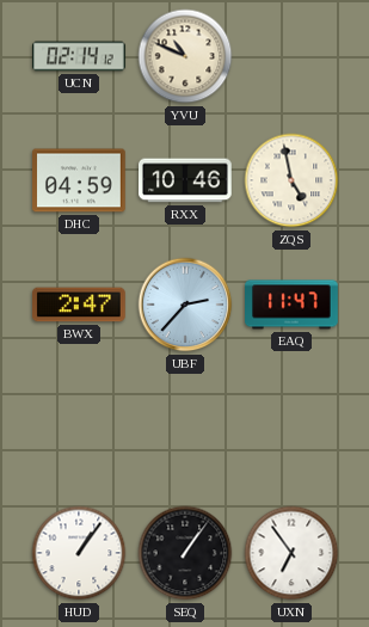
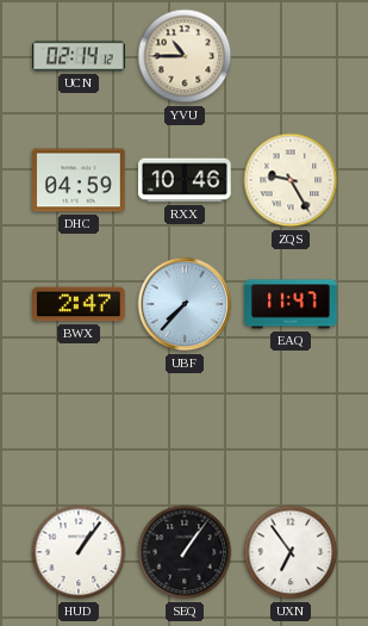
YVU: 10:49 -> 10:45 (185, 56)
ZQS: 4:58 -> 9:25 (291, 180)
UBF: 2:37 -> 7:37 (185, 304)
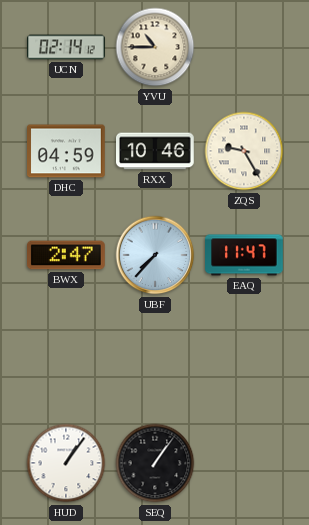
UXN: 6:54 -> none (291, 552)
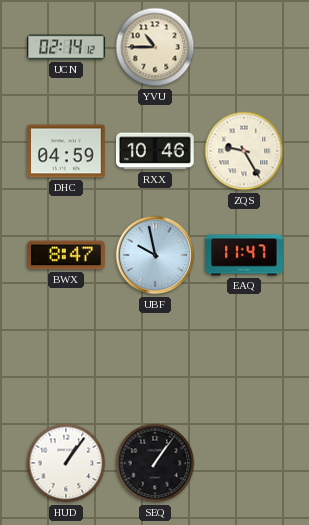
BWX: 2:47 -> 8:47 (67, 255)
UBF: 7:37 -> 9:58 (155, 255)
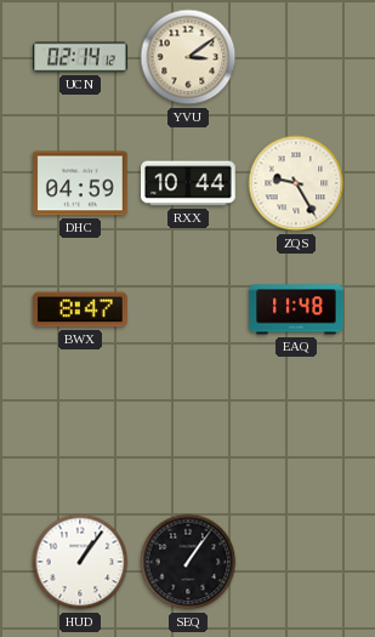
YVU: 10:45 -> 3:09 (188, 57)
RXX: 10:46 -> 10:44 (189, 183)
UBF: 9:58 -> none (155, 255)
EAQ: 11:47 -> 11:48 (296, 309)
